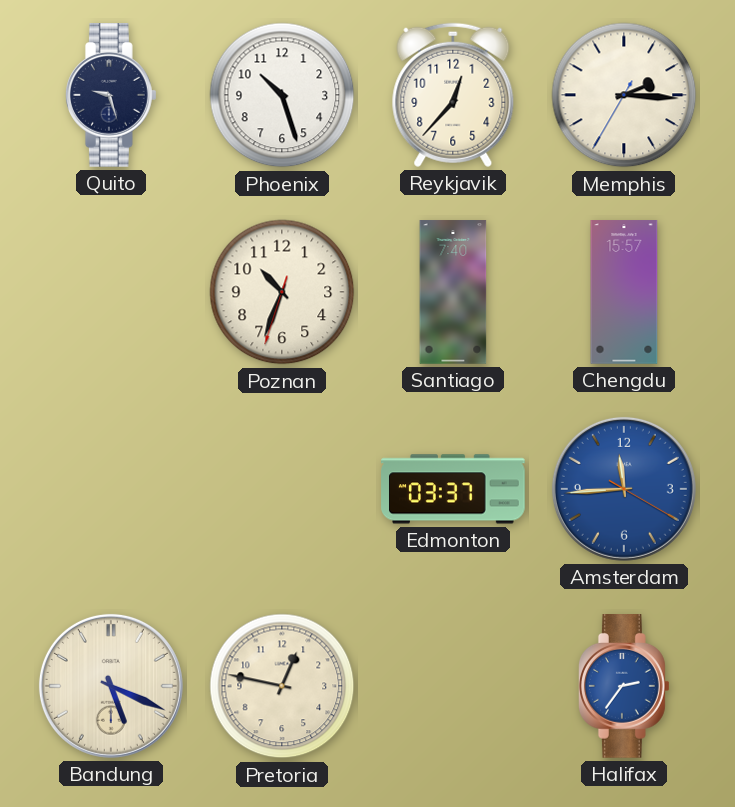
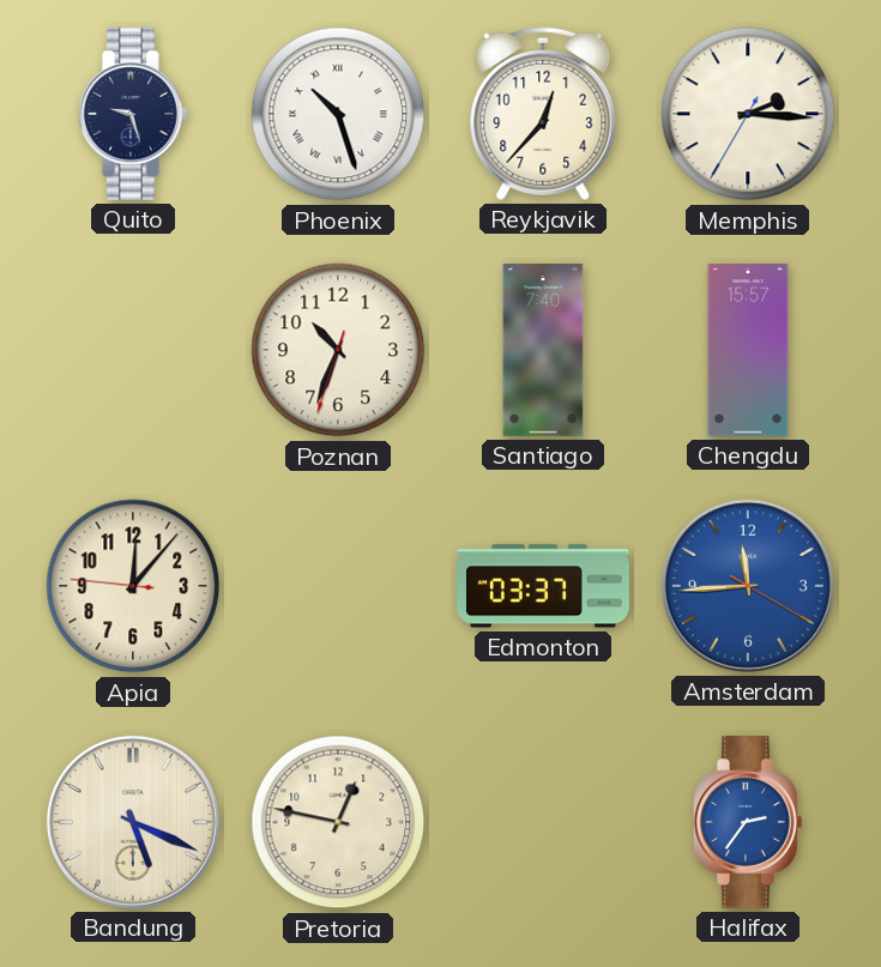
Phoenix numerals: Arabic -> Roman (338, 114)
Apia: none -> 12:06 (133, 586)
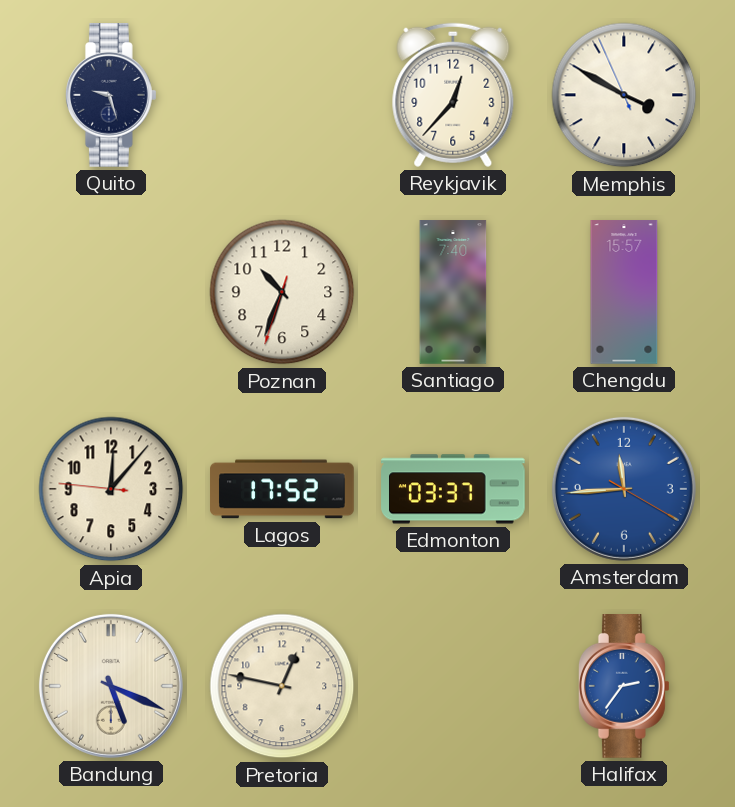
Phoenix: 10:27 -> none (338, 114)
Memphis: 2:15 -> 3:49 (624, 95)
Lagos: none -> 17:52 (282, 489)
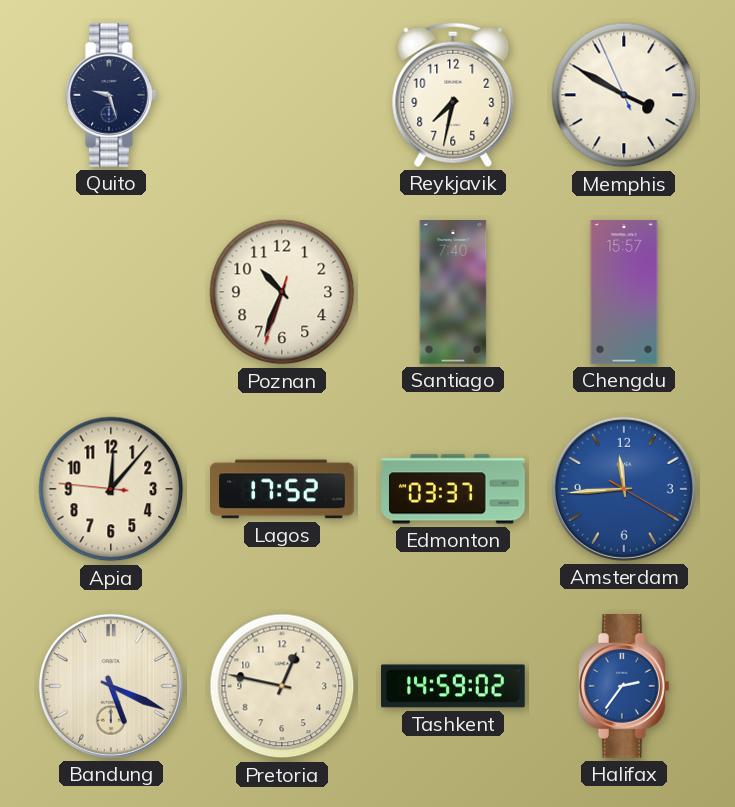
Reykjavik: 12:37 -> 7:32 (453, 95)
Tashkent: none -> 14:59 (453, 686)
